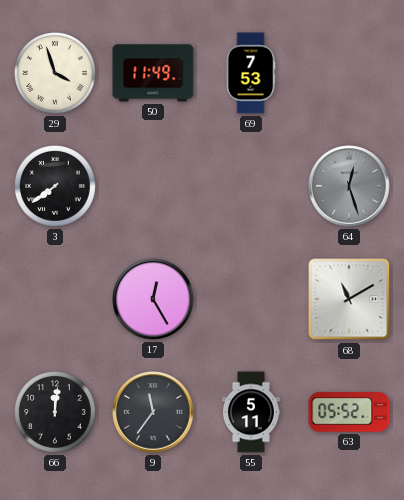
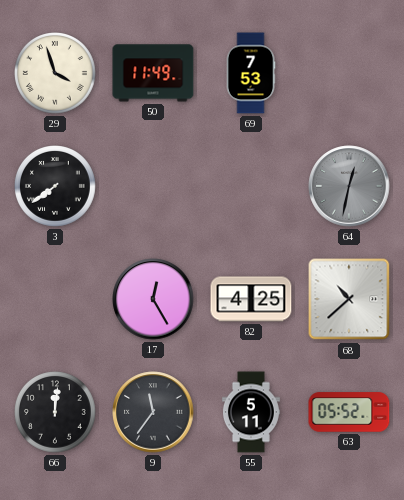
64: 12:27 -> 12:32 (349, 186)
82: none -> 4:25 (251, 299)
68: 11:10 -> 10:38 (349, 299)
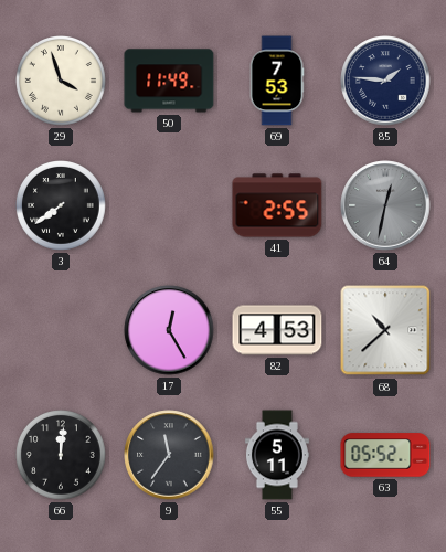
85: none -> 1:46 (385, 81)
41: none -> 2:55 (277, 205)
82: 4:25 -> 4:53 (277, 330)
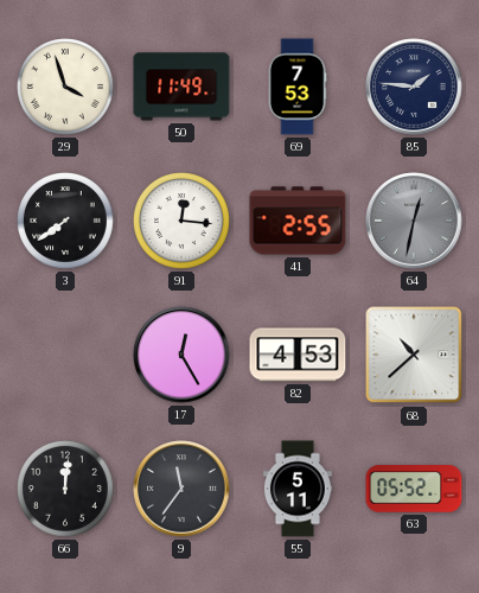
91: none -> 12:16 (183, 222)
